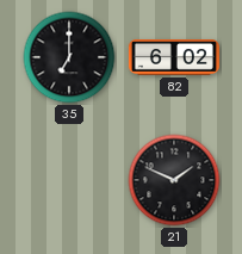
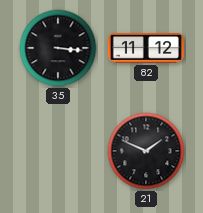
35: 7:00 -> 3:16 (58, 48)
82: 6:02 -> 11:12 (146, 49)
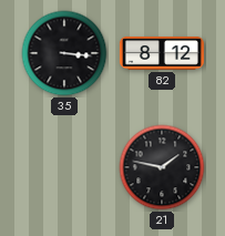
82: 11:12 -> 8:12 (162, 54)
21: 1:49 -> 1:47 (162, 167)
